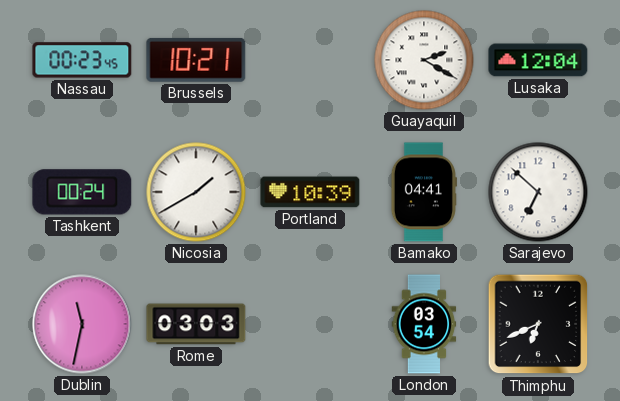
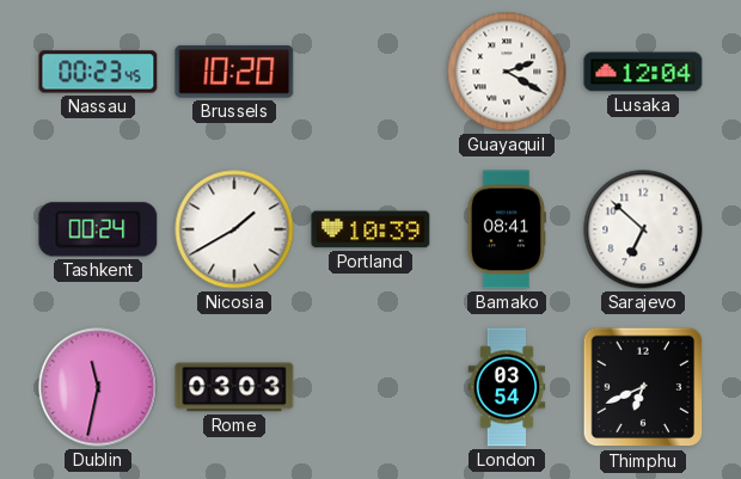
Brussels: 10:21 -> 10:20 (234, 72)
Bamako: 04:41 -> 08:41 (507, 229)
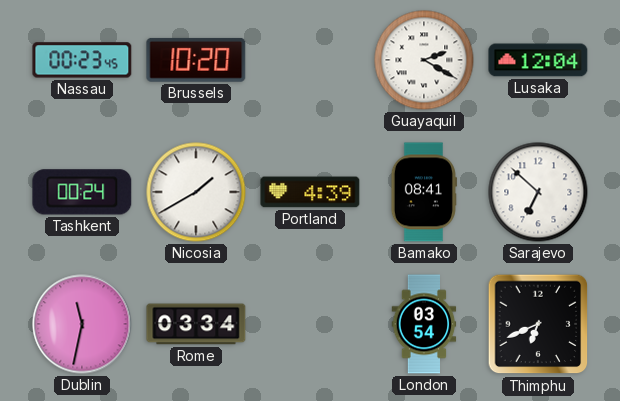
Portland: 10:39 -> 4:39 (310, 192)
Rome: 03:03 -> 03:34 (196, 324)
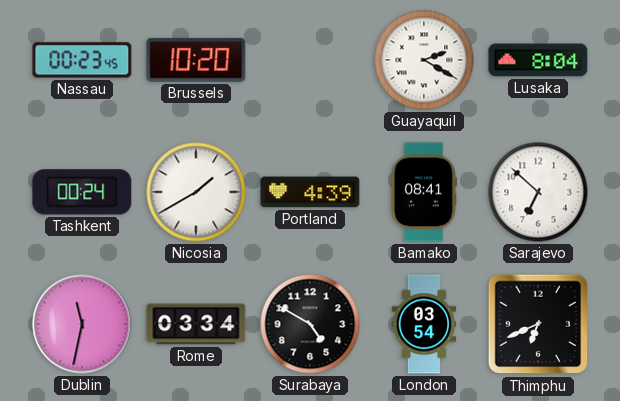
Lusaka: 12:04 -> 8:04 (538, 60)
Surabaya: none -> 4:50 (310, 324)
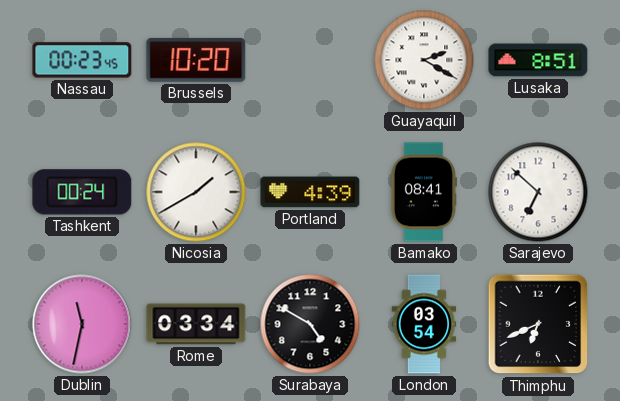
Lusaka: 8:04 -> 8:51 (538, 60)
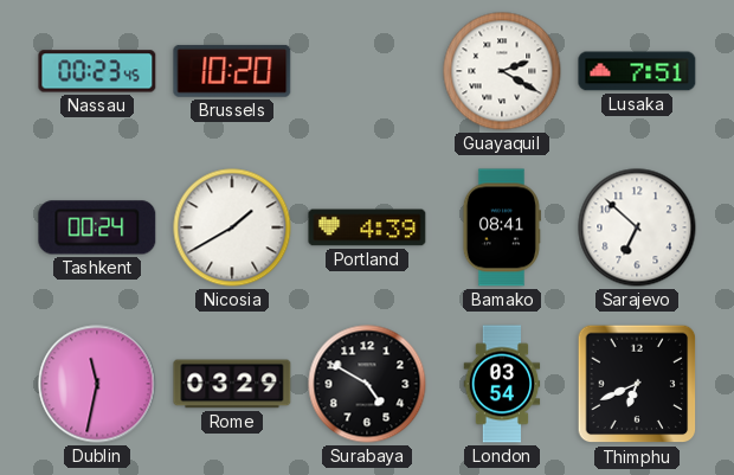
Lusaka: 8:51 -> 7:51 (637, 71)
Rome: 03:34 -> 03:29 (232, 384)
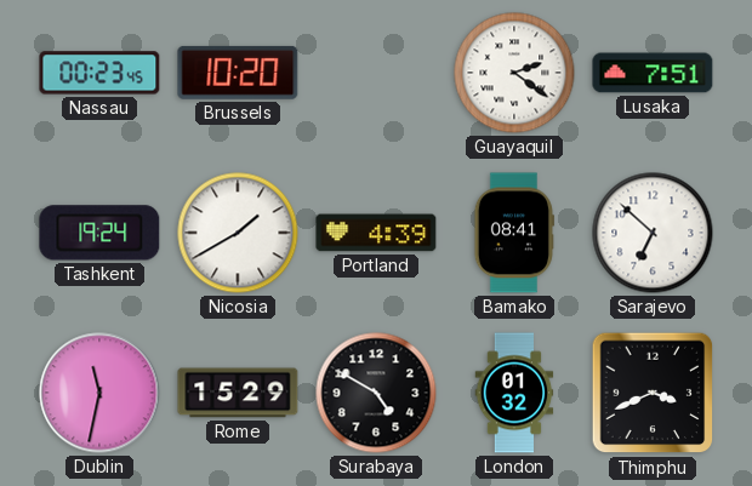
Guayaquil: 2:20 -> 2:21 (514, 73)
Tashkent: 00:24 -> 19:24 (99, 233)
Rome: 03:29 -> 15:29 (238, 393)
London: 03:54 -> 01:32 (514, 393)
Thimphu: 6:41 -> 3:41 (653, 393)
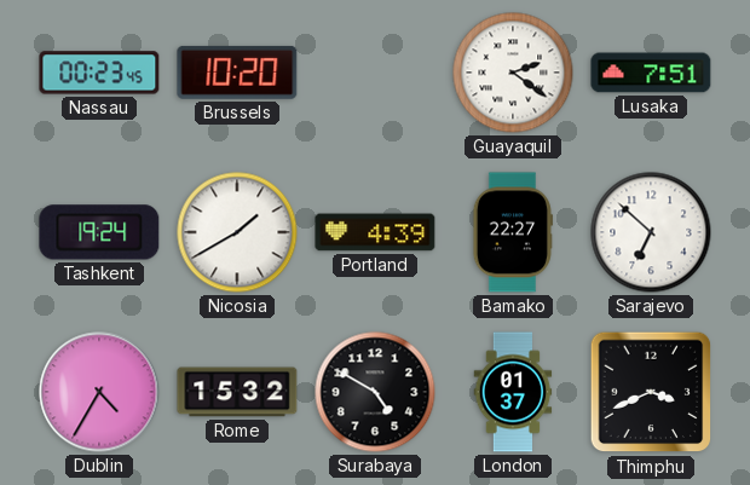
Bamako: 08:41 -> 22:27 (513, 232)
Dublin: 11:32 -> 4:35 (99, 392)
Rome: 15:29 -> 15:32 (237, 392)
London: 01:32 -> 01:37 (513, 392)
